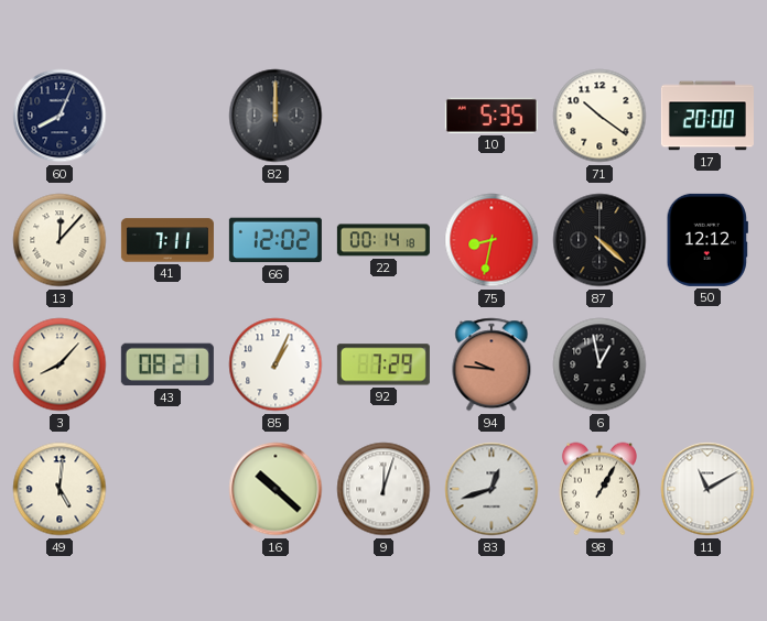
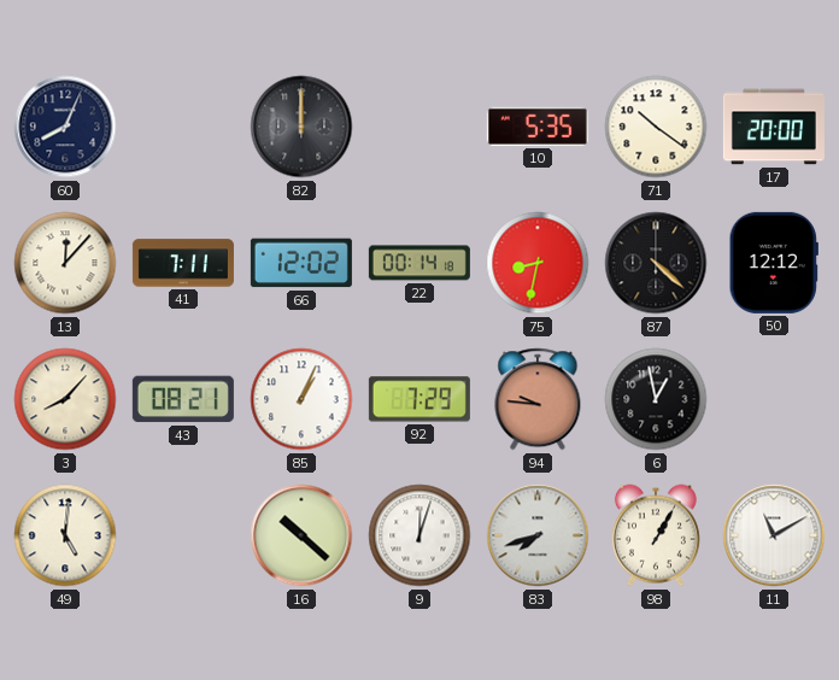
83: 12:42 -> 7:42 (538, 535)
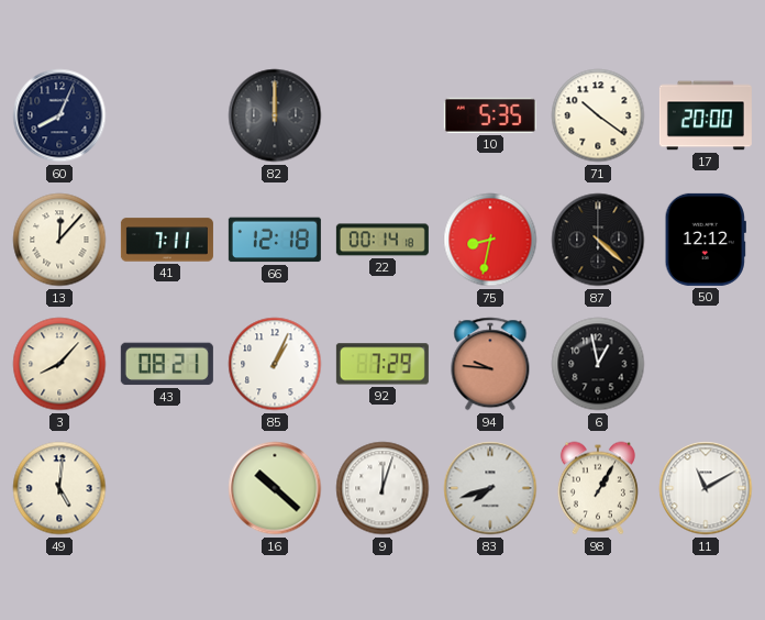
66: 12:02 -> 12:18 (275, 240)
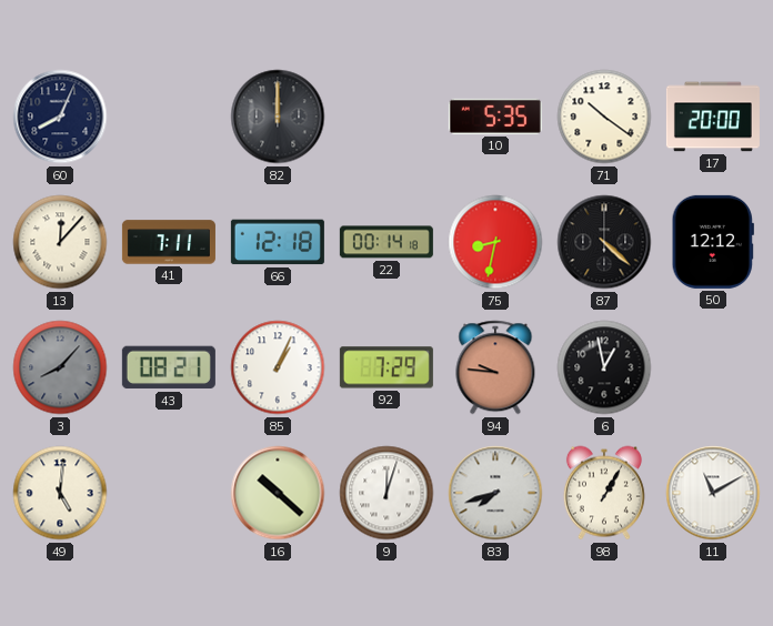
3 dial: cream -> grey (60, 367)
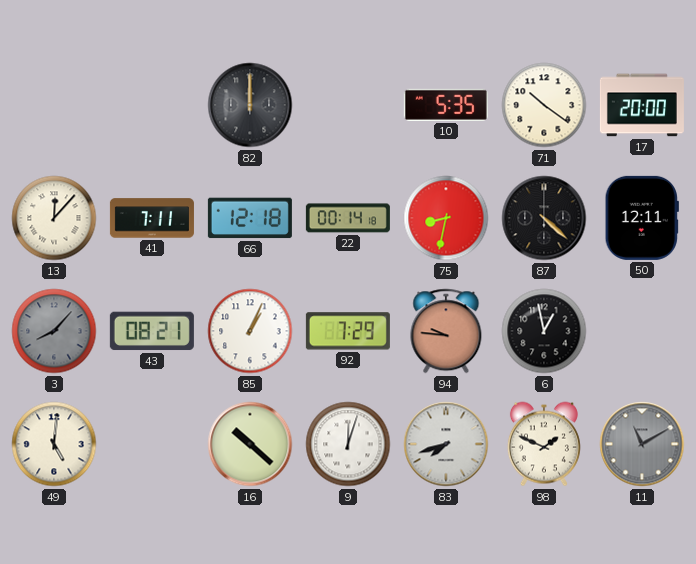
60: 8:04 -> none (60, 117)
50: 12:12 -> 12:11 (642, 218)
98: 1:05 -> 1:49 (544, 444)
11 dial: white -> grey (642, 444)
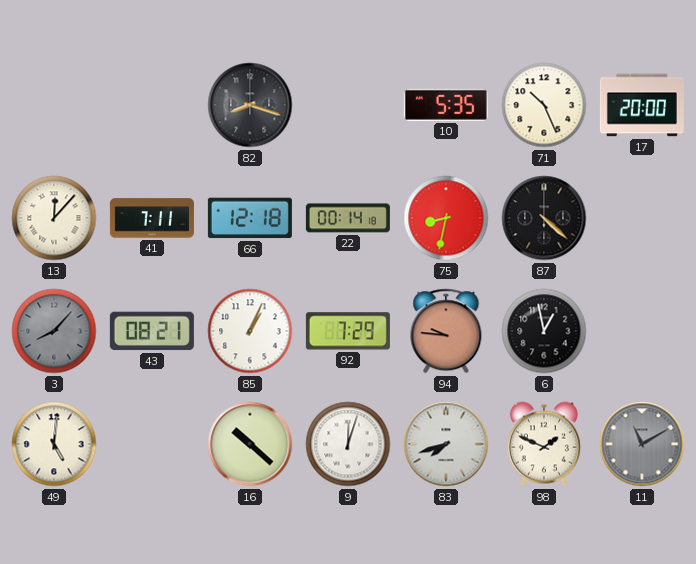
82: 12:00 -> 8:18 (250, 105)
71: 10:21 -> 10:26 (544, 105)
50: 12:11 -> none (642, 218)
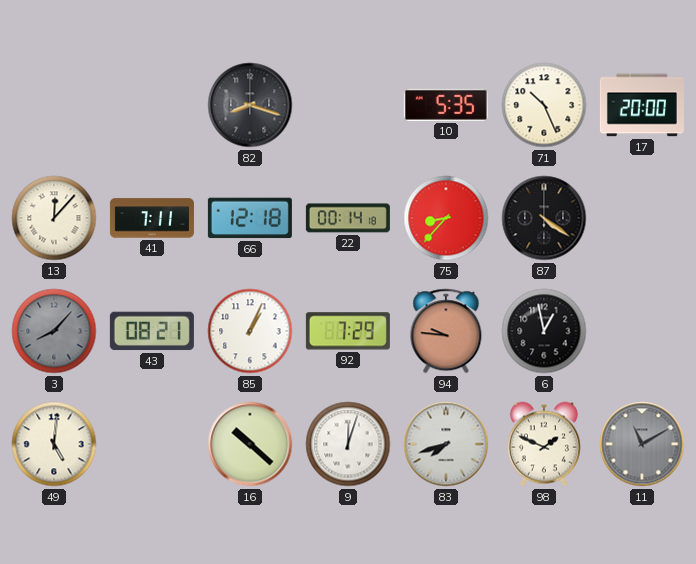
75: 8:32 -> 8:37 (446, 218)
87: 4:22 -> 4:21 (544, 218)
